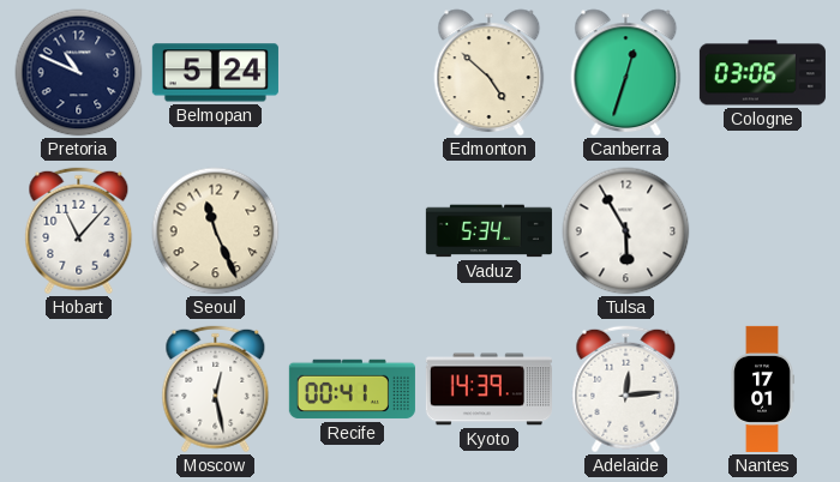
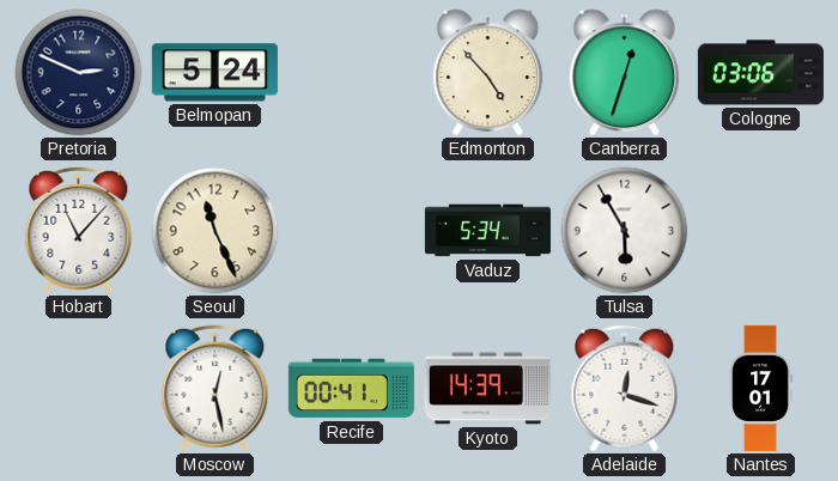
Pretoria: 10:49 -> 2:49 (79, 73)
Edmonton: 4:52 -> 4:53 (488, 73)
Adelaide: 12:14 -> 12:18 (625, 389)
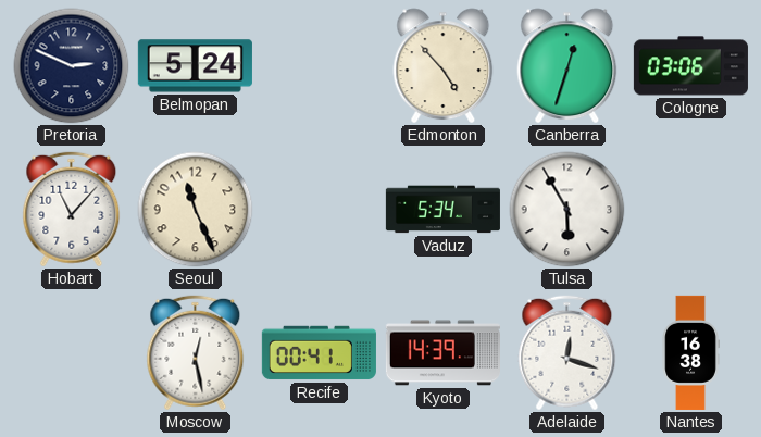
Nantes: 17:01 -> 16:38 (690, 352)
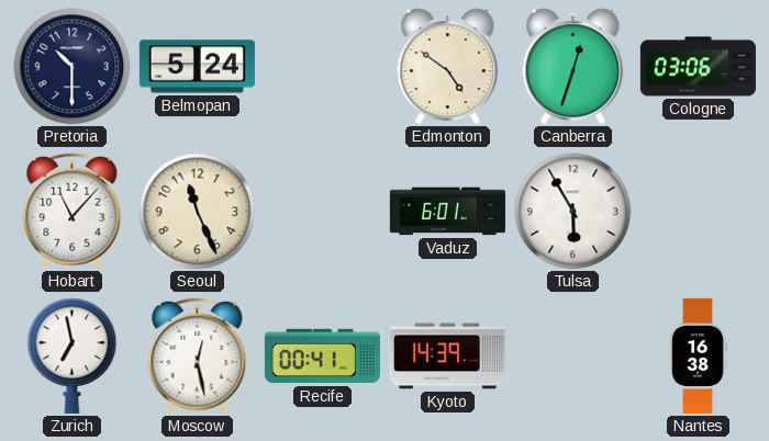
Pretoria: 2:49 -> 10:30 (73, 67)
Edmonton: 4:53 -> 4:51 (448, 67)
Vaduz: 5:34 -> 6:01 (447, 212)
Zurich: none -> 6:58 (73, 355)
Adelaide: 12:18 -> none (567, 353)
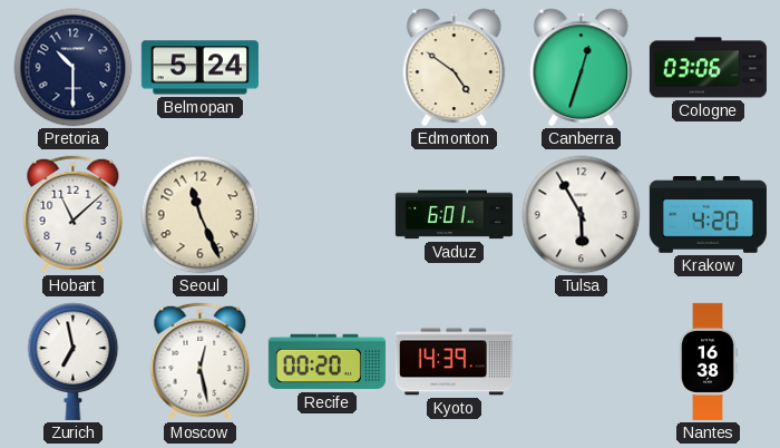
Hobart: 11:07 -> 11:08 (74, 215)
Krakow: none -> 4:20 (708, 215)
Recife: 00:41 -> 00:20 (326, 362)
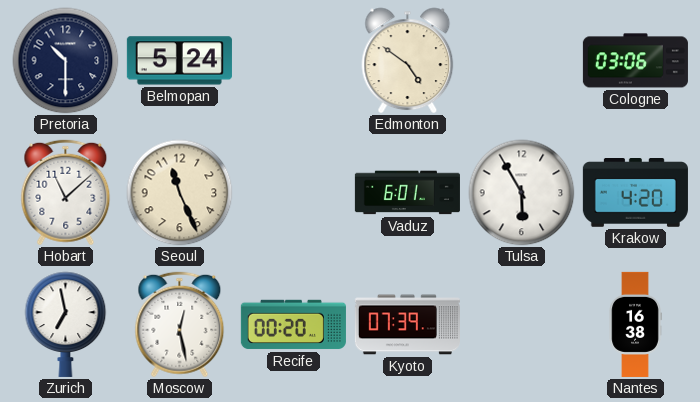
Canberra: 12:33 -> none (582, 68)
Kyoto: 14:39 -> 07:39 (407, 325)
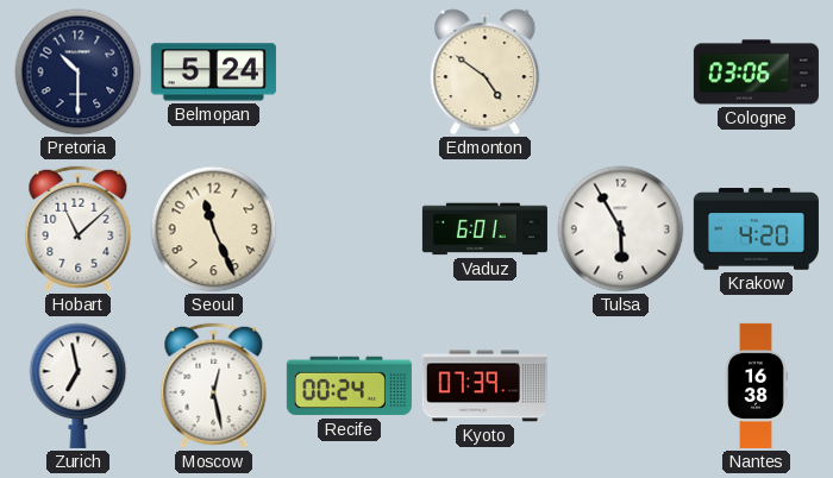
Recife: 00:20 -> 00:24 (349, 386)
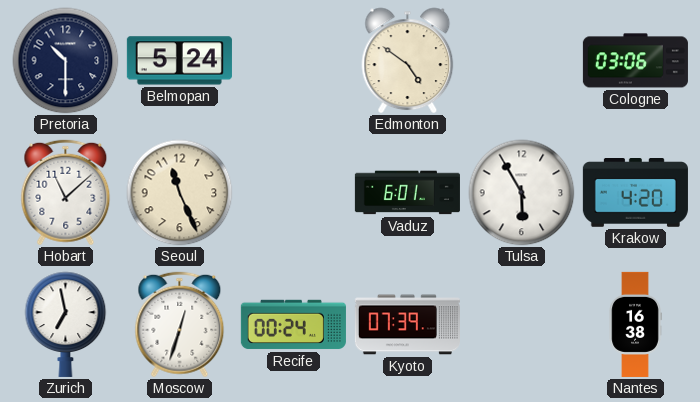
Moscow: 12:28 -> 12:33 (180, 325)
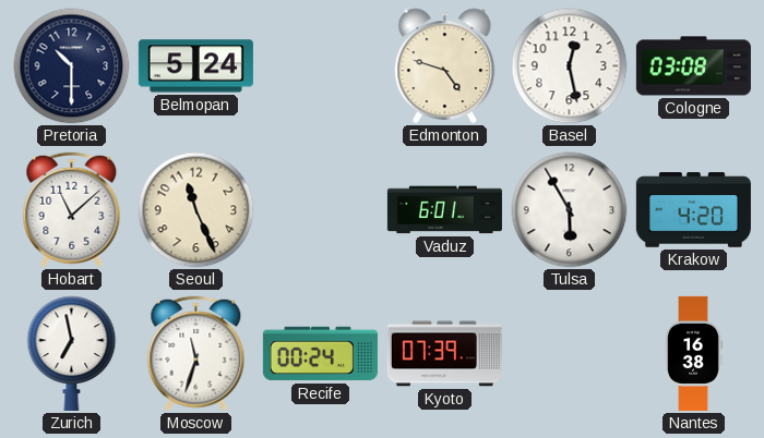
Edmonton: 4:51 -> 4:48 (445, 66)
Basel: none -> 12:28 (570, 66)
Cologne: 03:06 -> 03:08 (693, 66)
Moscow: 12:33 -> 11:33 (196, 354)
